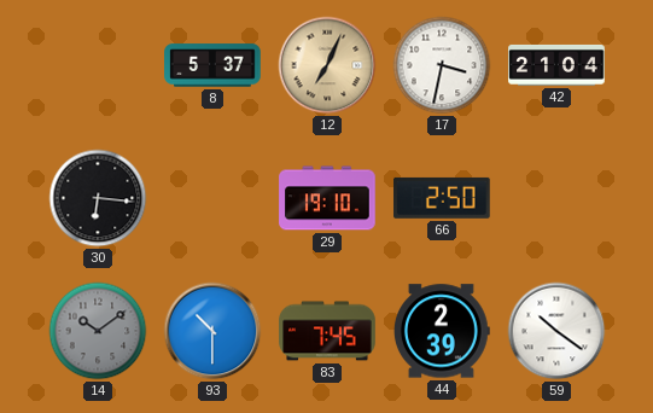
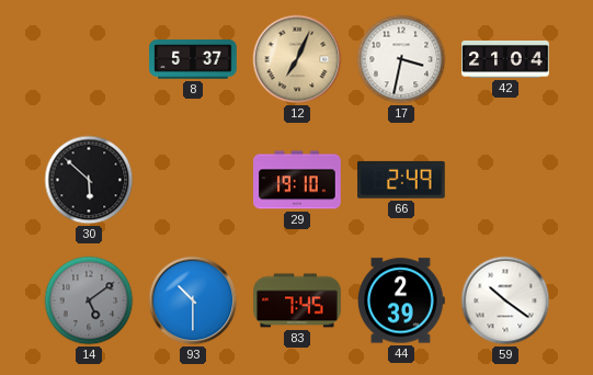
30: 6:16 -> 5:52 (89, 180)
66: 2:50 -> 2:49 (402, 180)
14: 10:09 -> 5:09 (89, 300)
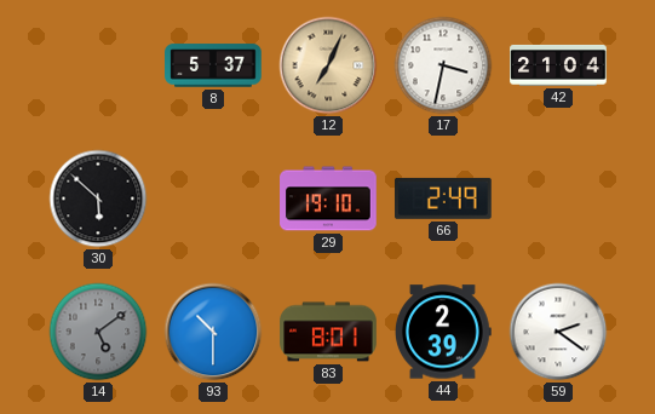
83: 7:45 -> 8:01 (328, 332)
59: 10:21 -> 2:21 (558, 332)
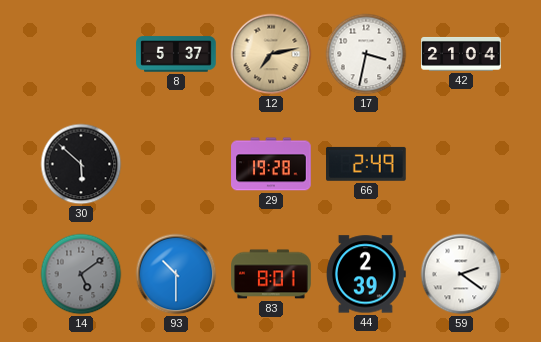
12: 7:04 -> 7:13 (271, 54)
29: 19:10 -> 19:28 (271, 164)
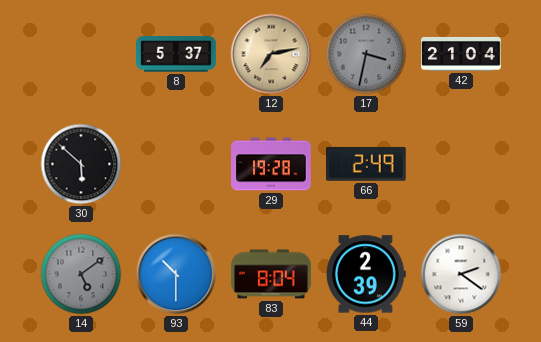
17 dial: white -> grey (366, 54)
83: 8:01 -> 8:04 (271, 274)
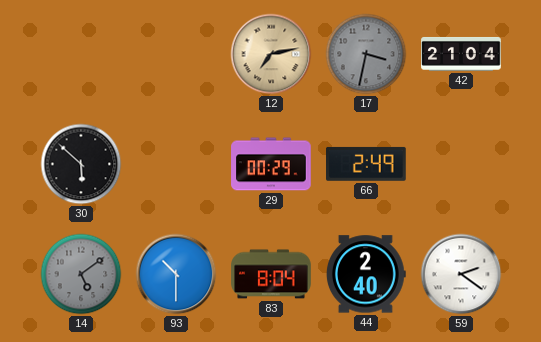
8: 5:37 -> none (176, 54)
29: 19:28 -> 00:29 (271, 164)
44: 2:39 -> 2:40 (366, 274)
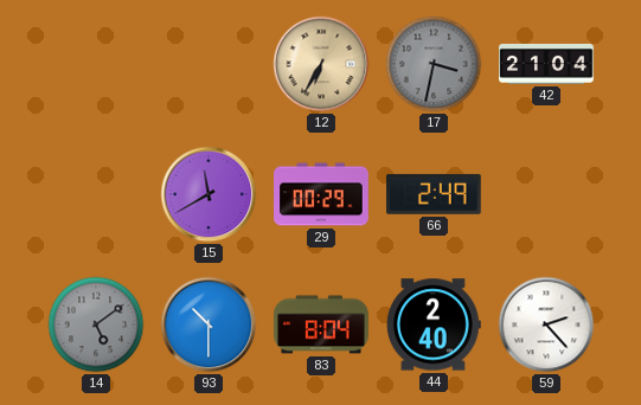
12: 7:13 -> 6:35 (321, 64)
30: 5:52 -> none (81, 164)
15: none -> 11:40 (209, 194)
59: 2:21 -> 2:23 (546, 324)
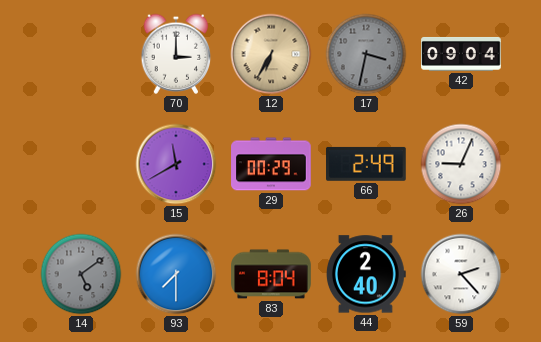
70: none -> 3:00 (176, 54)
42: 21:04 -> 09:04 (461, 54)
26: none -> 9:04 (461, 164)
93: 10:30 -> 7:30 (176, 274)
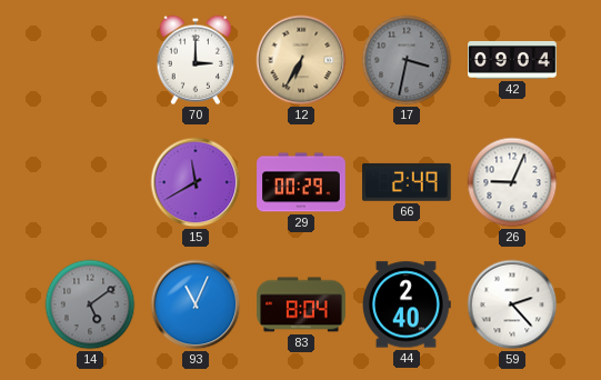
93: 7:30 -> 11:04 (196, 304)
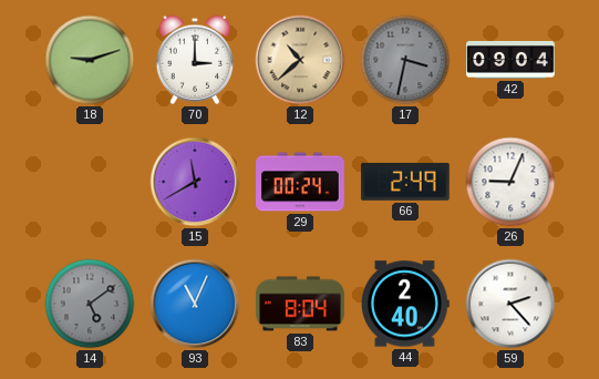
18: none -> 9:12 (90, 60)
12: 6:35 -> 10:38 (300, 60)
29: 00:29 -> 00:24 (300, 182)
